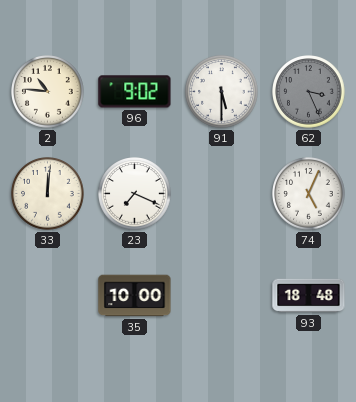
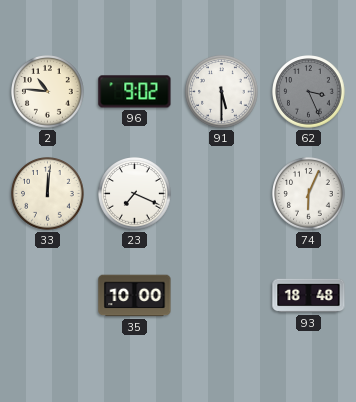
74: 5:04 -> 6:04 (309, 194)
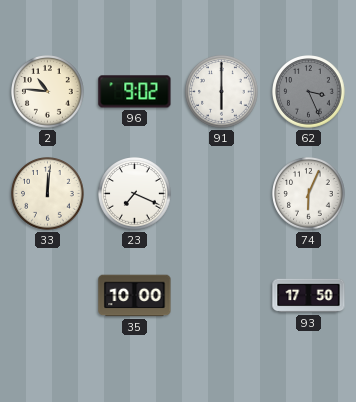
91: 5:30 -> 6:00 (222, 92)
93: 18:48 -> 17:50 (309, 296)
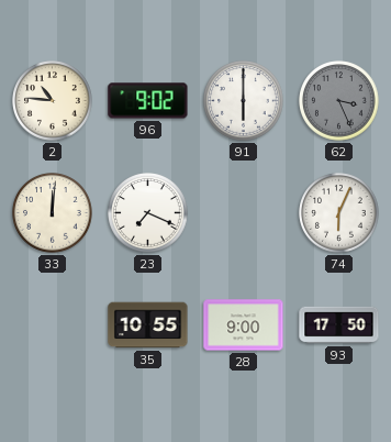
35: 10:00 -> 10:55 (148, 325)
28: none -> 9:00 (244, 325)
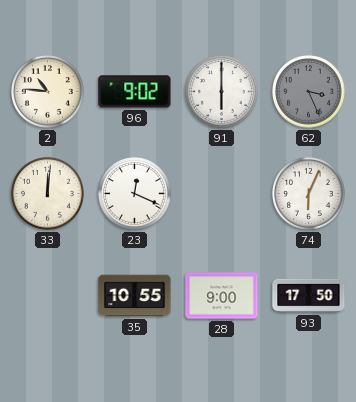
23: 7:19 -> 12:19 (135, 194)
